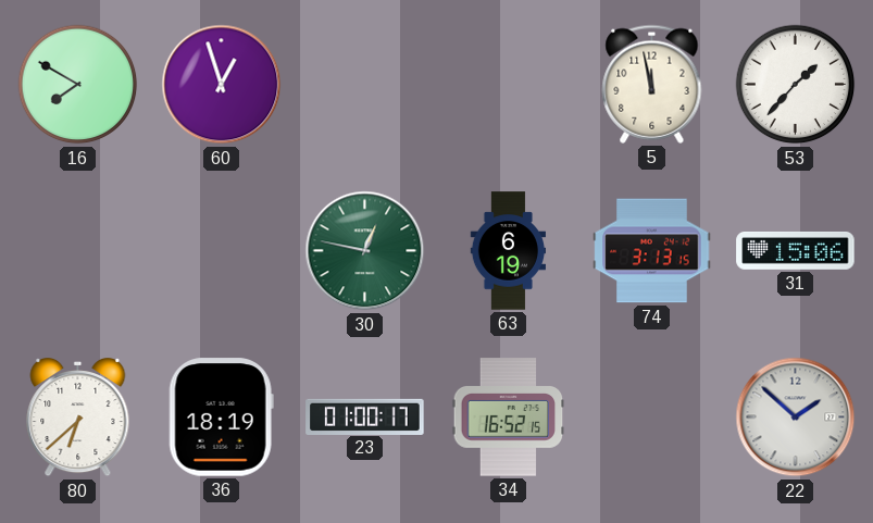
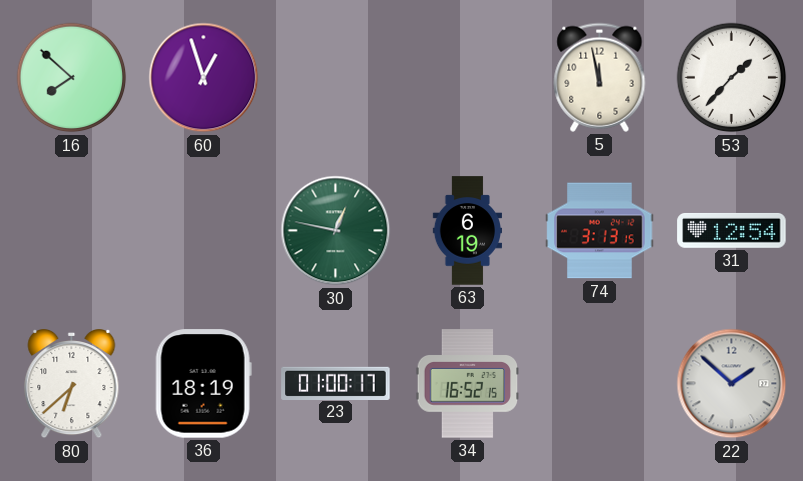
16: 7:50 -> 7:52 (72, 78)
31: 15:06 -> 12:54 (732, 230)
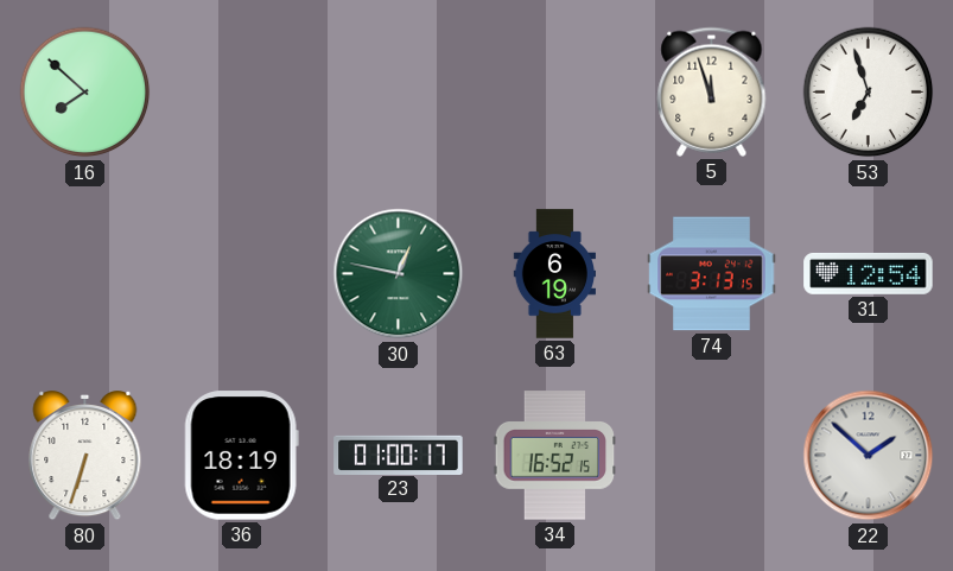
60: 12:57 -> none (204, 78)
5: 11:58 -> 11:57 (712, 91)
53: 1:37 -> 6:57 (869, 93)
80: 6:38 -> 6:33 (85, 456)
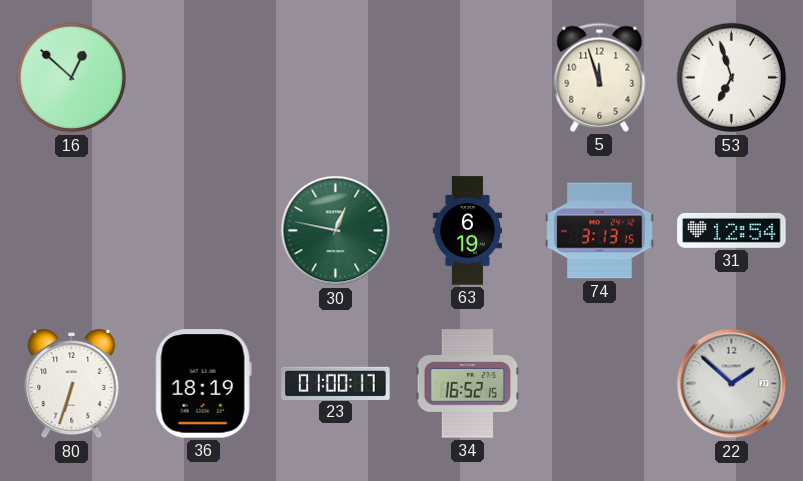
16: 7:52 -> 12:52 (72, 78)
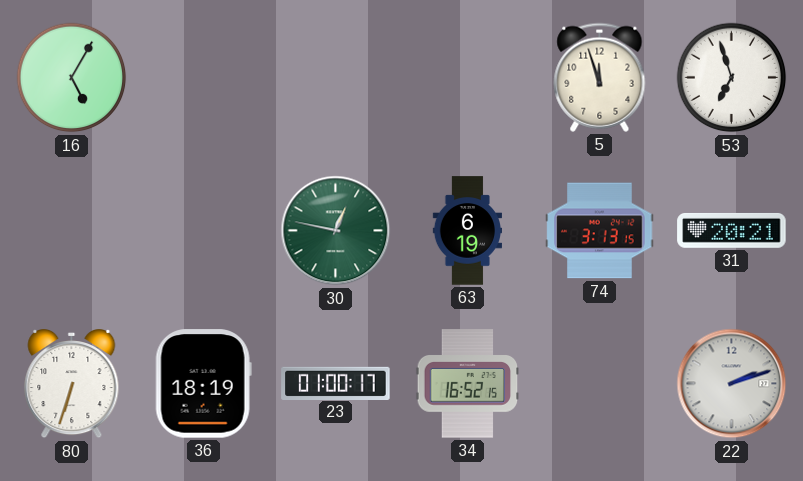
16: 12:52 -> 5:05 (72, 78)
31: 12:54 -> 20:21 (732, 230)
22: 1:52 -> 2:12 (732, 384)
